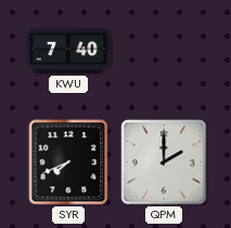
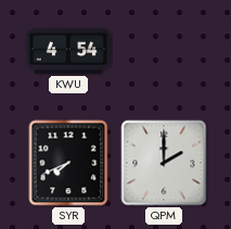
KWU: 7:40 -> 4:54 (68, 51)
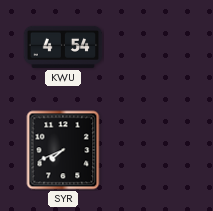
QPM: 2:00 -> none (164, 163)
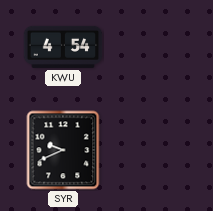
SYR: 7:41 -> 9:41 (63, 150)
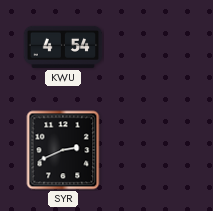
SYR: 9:41 -> 2:41 (63, 150)
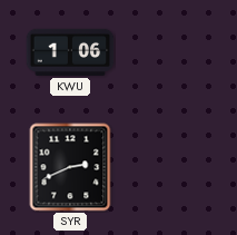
KWU: 4:54 -> 1:06 (70, 52)
